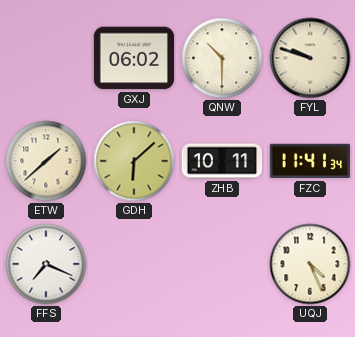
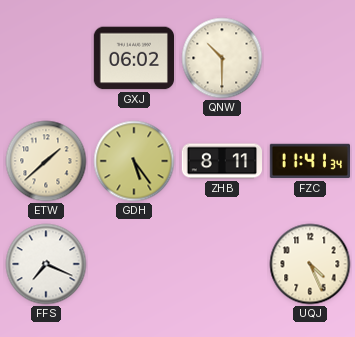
FYL: 9:48 -> none (310, 58)
GDH: 6:08 -> 5:24 (134, 161)
ZHB: 10:11 -> 8:11 (221, 161)
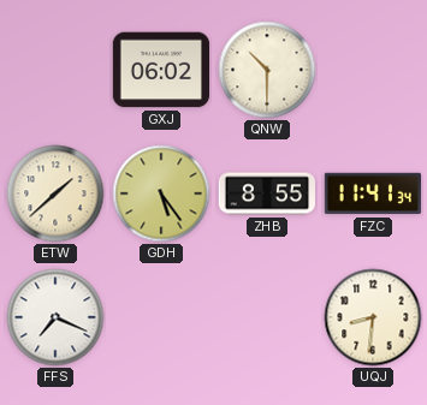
ZHB: 8:11 -> 8:55 (266, 193)
UQJ: 4:26 -> 8:31 (373, 317)
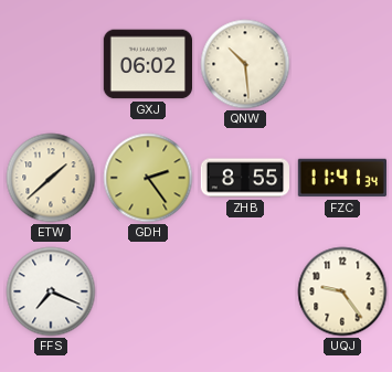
QNW: 10:30 -> 10:29 (245, 64)
GDH: 5:24 -> 2:24 (148, 178)
UQJ: 8:31 -> 9:24 (342, 291)
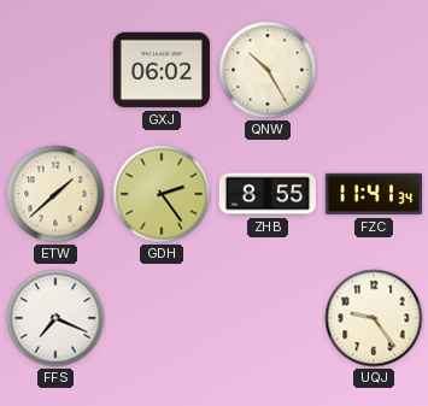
QNW: 10:29 -> 10:25 (268, 70)
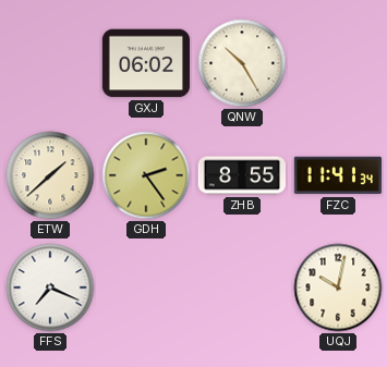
UQJ: 9:24 -> 10:02 (338, 288)
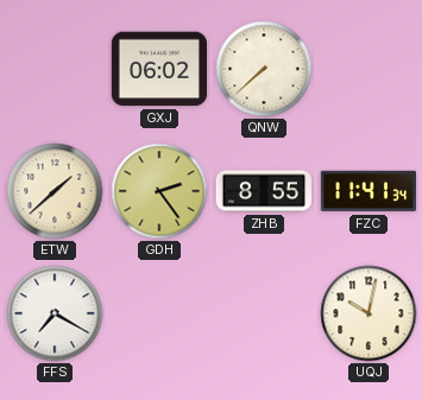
QNW: 10:25 -> 7:38 (264, 69)
FFS: 7:19 -> 7:20 (55, 313)
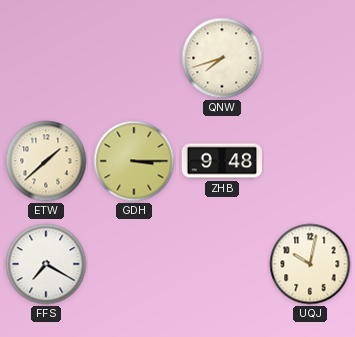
GXJ: 06:02 -> none (158, 69)
QNW: 7:38 -> 7:42 (222, 58)
GDH: 2:24 -> 3:15 (134, 161)
ZHB: 8:55 -> 9:48 (221, 161)
FZC: 11:41 -> none (367, 191)
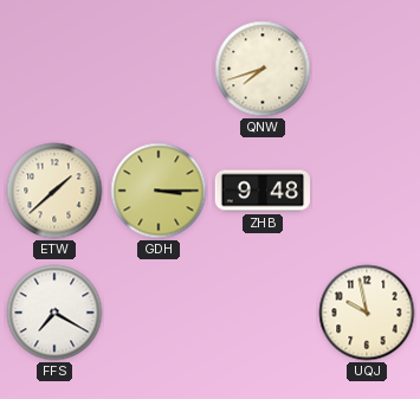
UQJ: 10:02 -> 9:58 (367, 313)
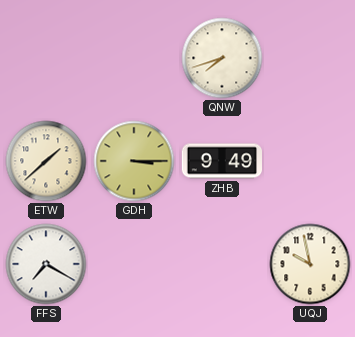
ZHB: 9:48 -> 9:49 (221, 161)
